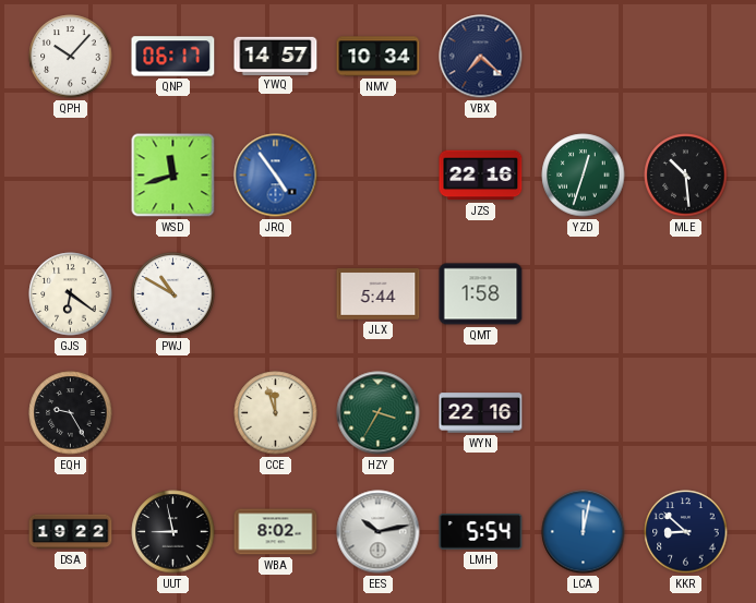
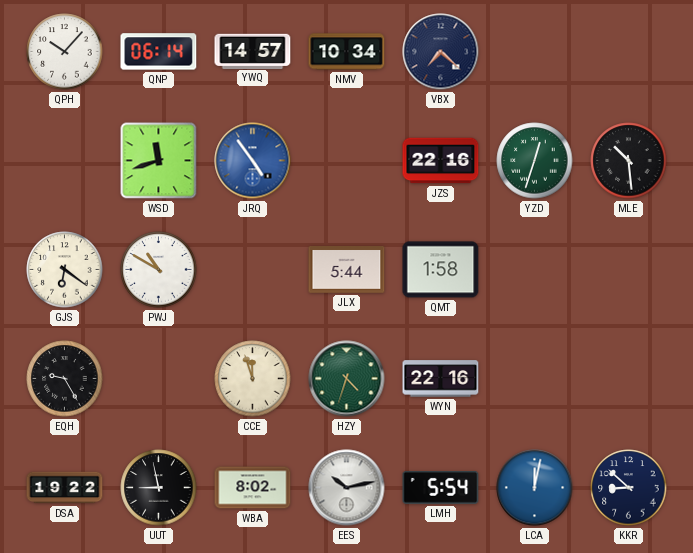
QNP: 06:17 -> 06:14 (159, 52)
HZY: 3:35 -> 4:33 (347, 379)
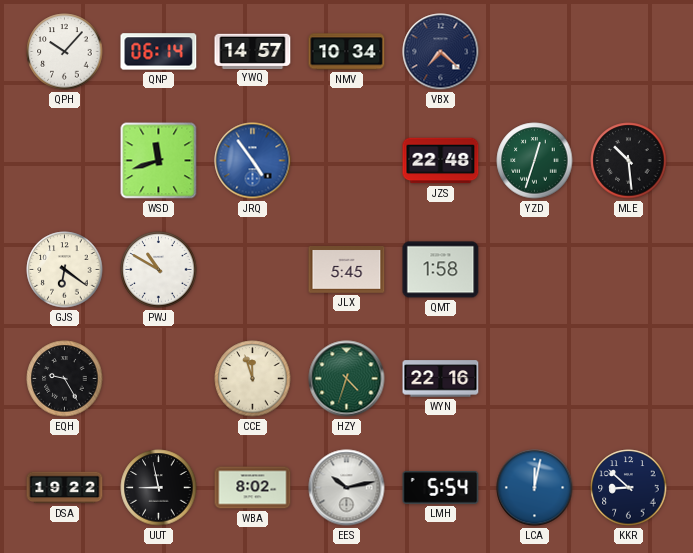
JZS: 22:16 -> 22:48 (441, 161)
JLX: 5:44 -> 5:45 (347, 270)
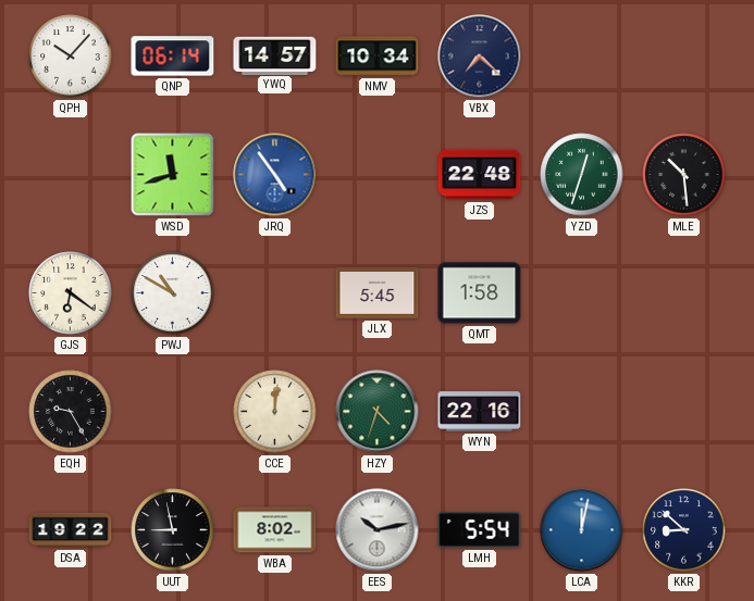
CCE: 11:57 -> 12:01 (275, 412)
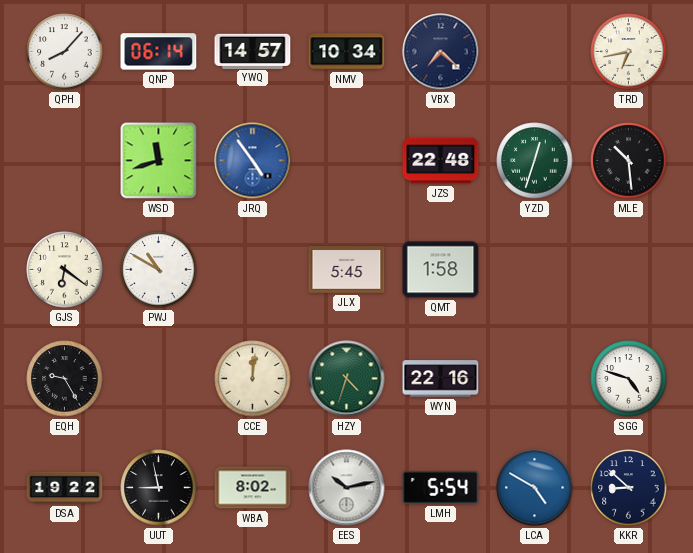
QPH: 10:07 -> 8:07 (65, 52)
TRD: none -> 6:43 (629, 52)
SGG: none -> 4:48 (629, 379)
LCA: 12:02 -> 4:50 (535, 488)
